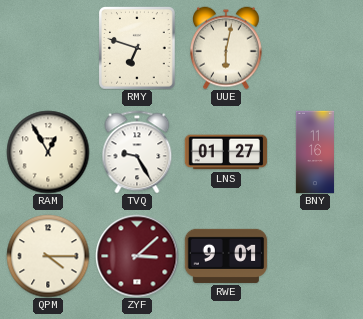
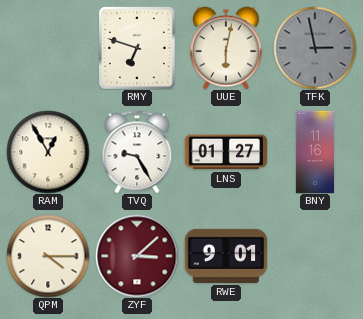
TFK: none -> 2:58 (315, 48)
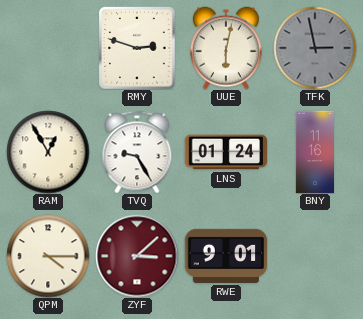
RMY: 6:48 -> 2:48 (138, 48)
LNS: 01:27 -> 01:24 (226, 152)
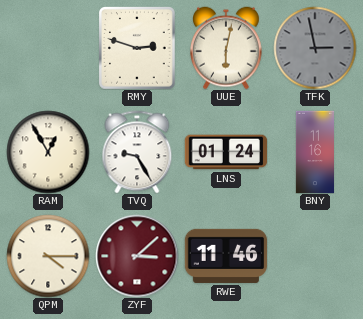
RWE: 9:01 -> 11:46 (226, 256)
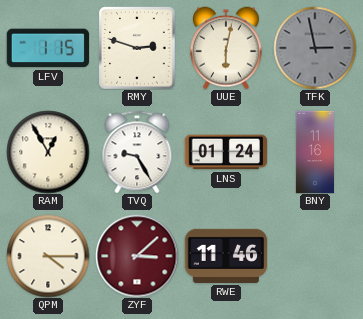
LFV: none -> 1:15 (47, 48)
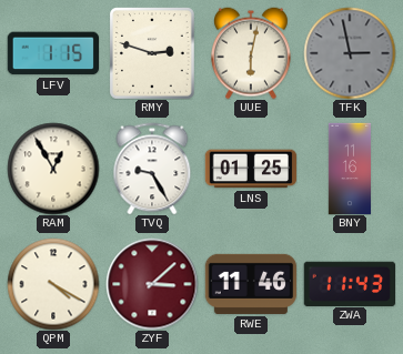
LNS: 01:24 -> 01:25 (251, 169)
QPM: 4:15 -> 4:20 (53, 284)
ZWA: none -> 11:43 (349, 283)
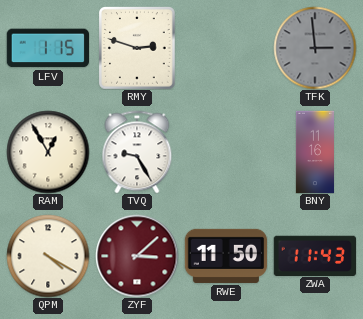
UUE: 6:02 -> none (252, 53)
TFK: 2:58 -> 2:59 (315, 48)
LNS: 01:25 -> none (251, 169)
RWE: 11:46 -> 11:50 (226, 256)
